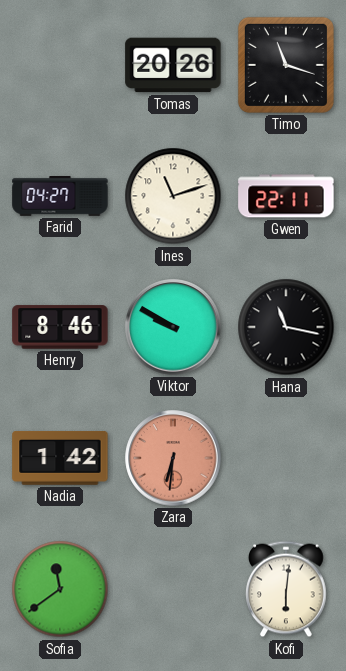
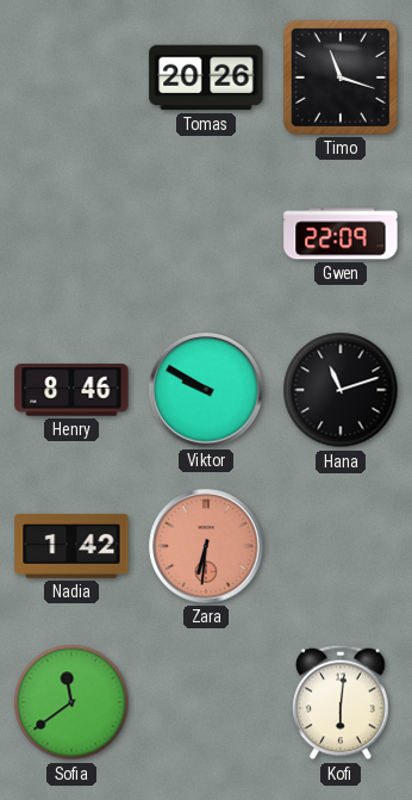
Farid: 04:27 -> none (60, 197)
Ines: 11:12 -> none (173, 196)
Gwen: 22:11 -> 22:09 (341, 234)
Hana: 11:17 -> 11:12 (341, 390)
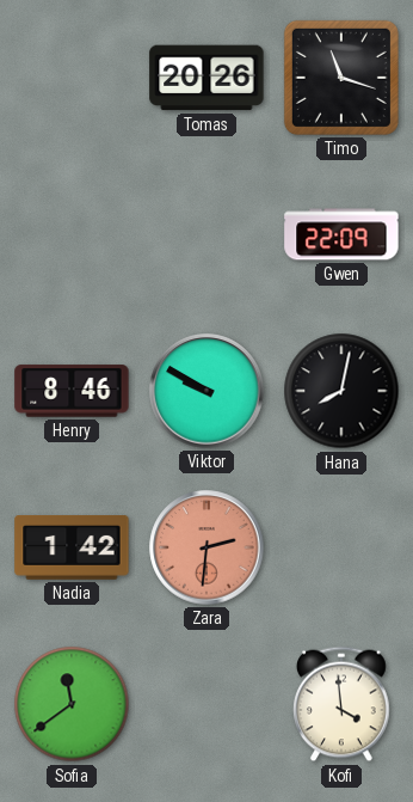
Hana: 11:12 -> 8:02 (341, 391)
Zara: 6:31 -> 2:31 (207, 547)
Kofi: 6:01 -> 3:59 (343, 704)
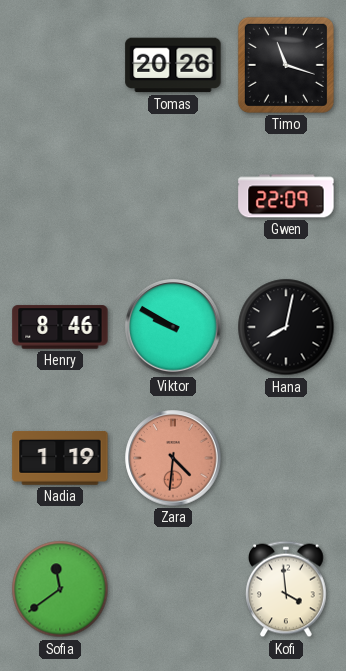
Nadia: 1:42 -> 1:19 (60, 459)
Zara: 2:31 -> 4:31 (173, 458)
